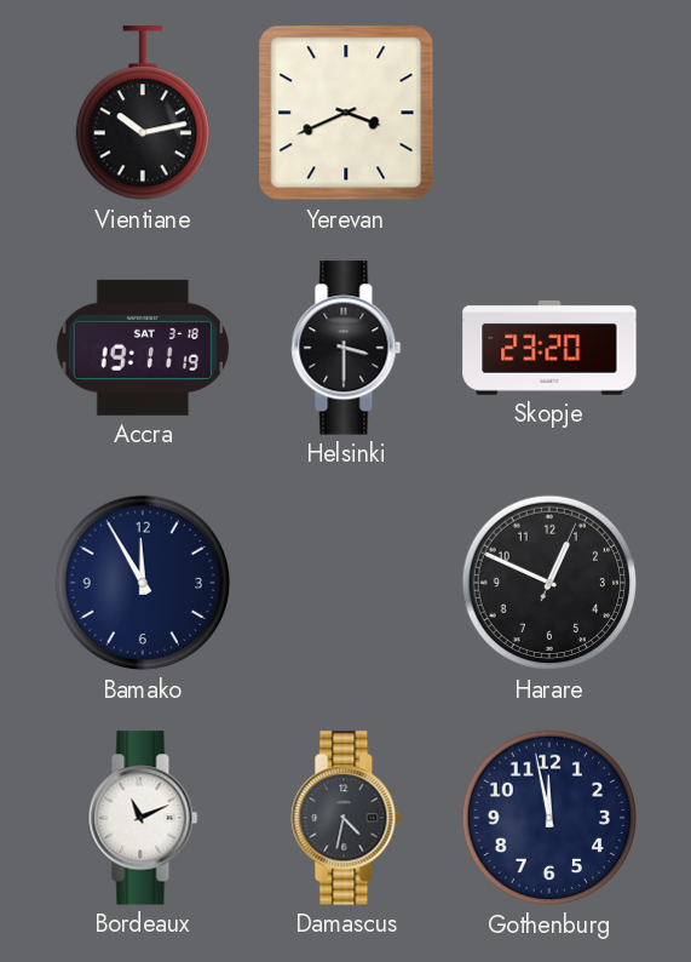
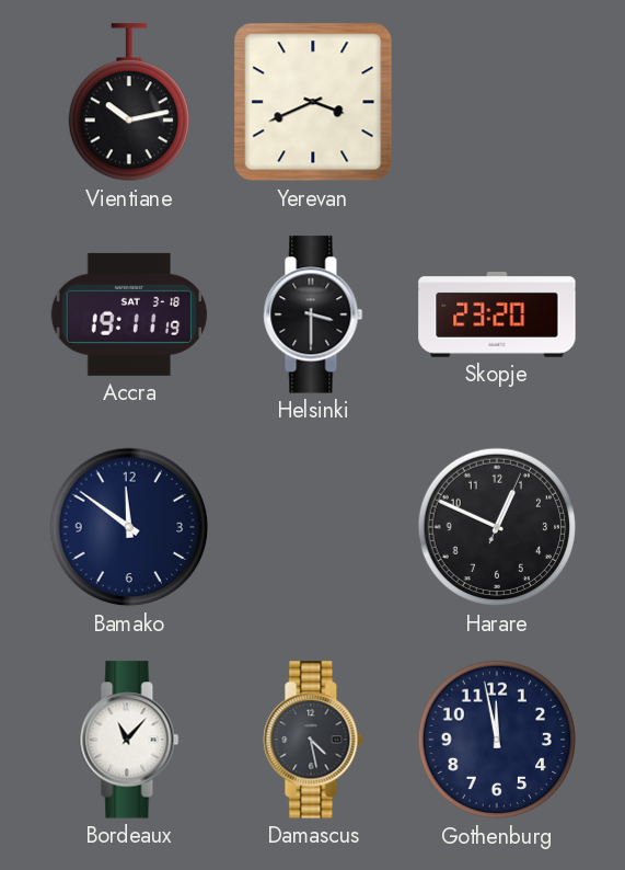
Bamako: 11:55 -> 11:51 (129, 527)
Bordeaux: 11:11 -> 11:07 (129, 740)
Damascus: 4:32 -> 4:28 (313, 740)
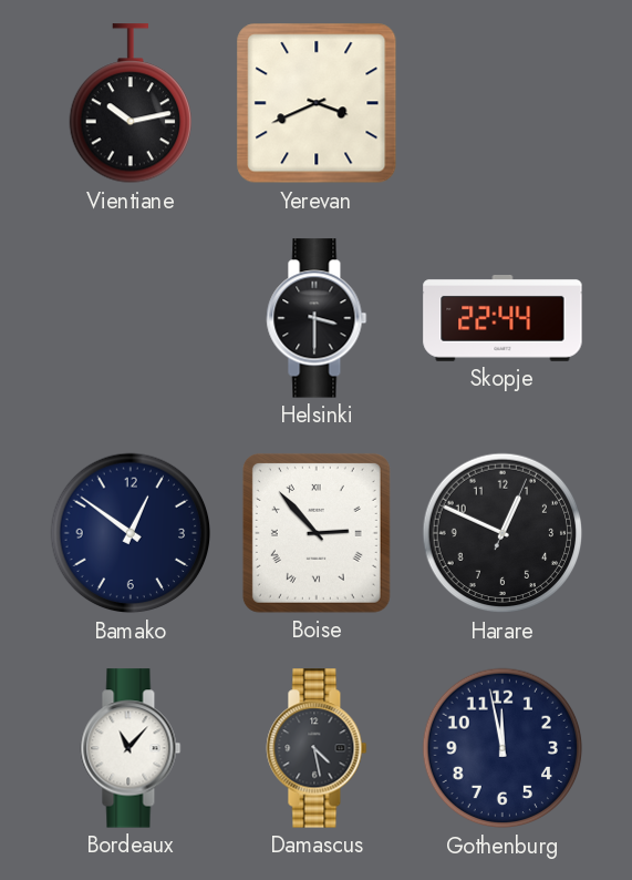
Accra: 19:11 -> none (129, 314)
Skopje: 23:20 -> 22:44 (503, 319)
Bamako: 11:51 -> 12:51 (131, 533)
Boise: none -> 2:53 (317, 533)
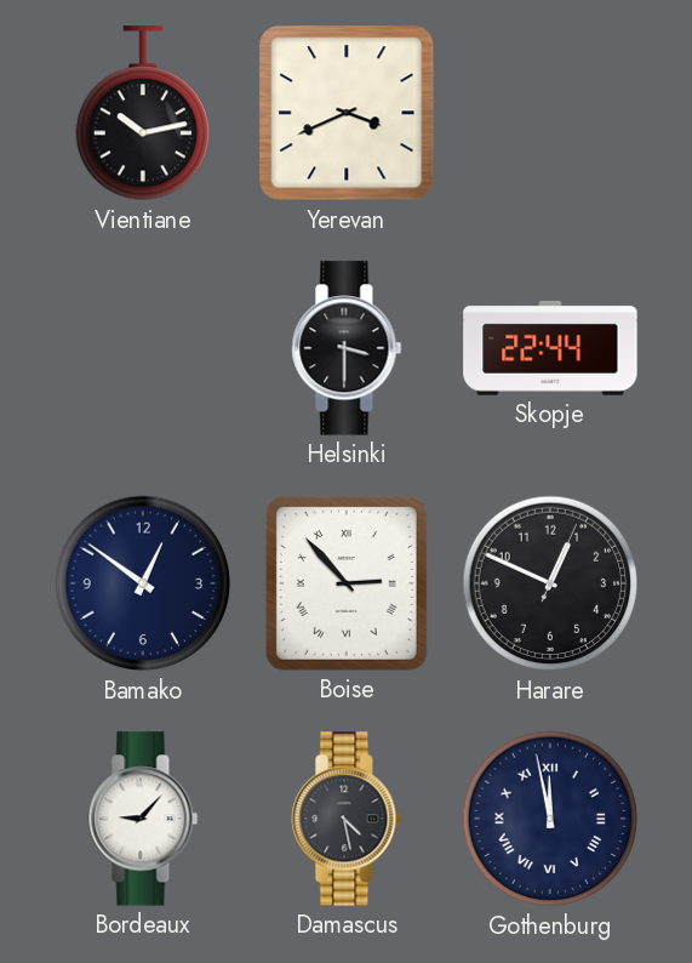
Bordeaux: 11:07 -> 9:07 (143, 819)
Gothenburg numerals: Arabic -> Roman (550, 819)
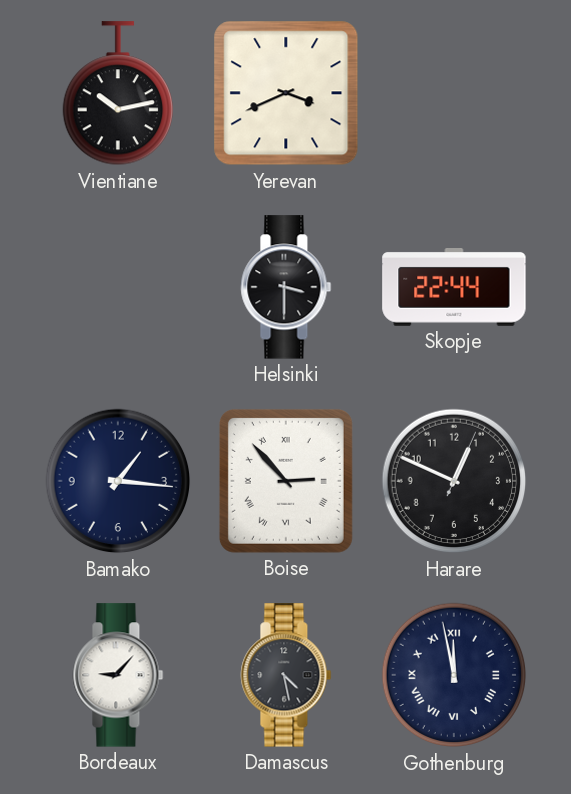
Bamako: 12:51 -> 1:16 (118, 481)
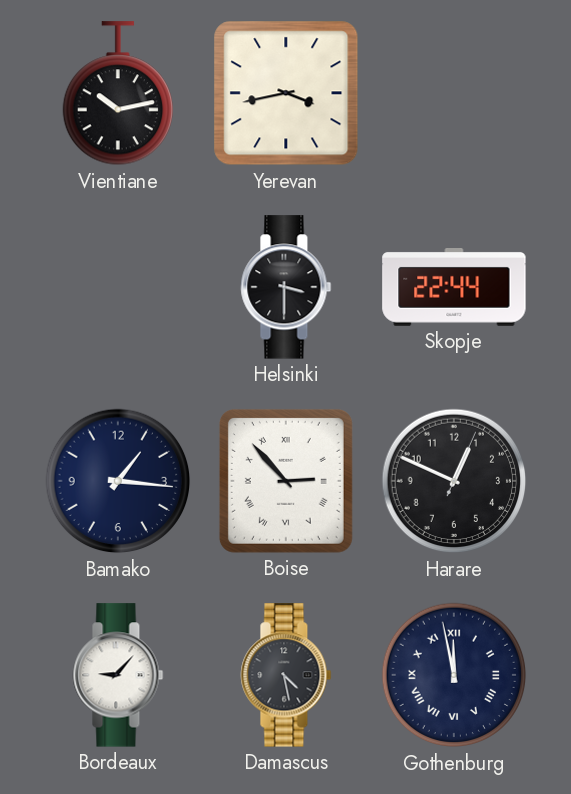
Yerevan: 3:41 -> 3:43 (286, 93)
